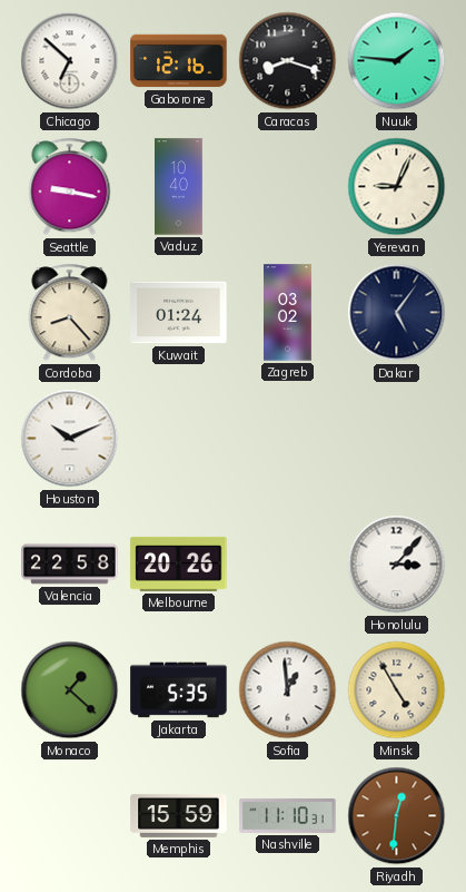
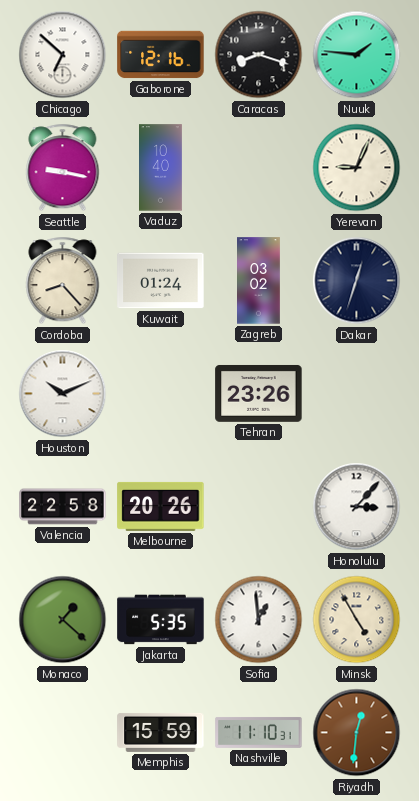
Dakar: 5:06 -> 12:33 (357, 281)
Tehran: none -> 23:26 (259, 393)
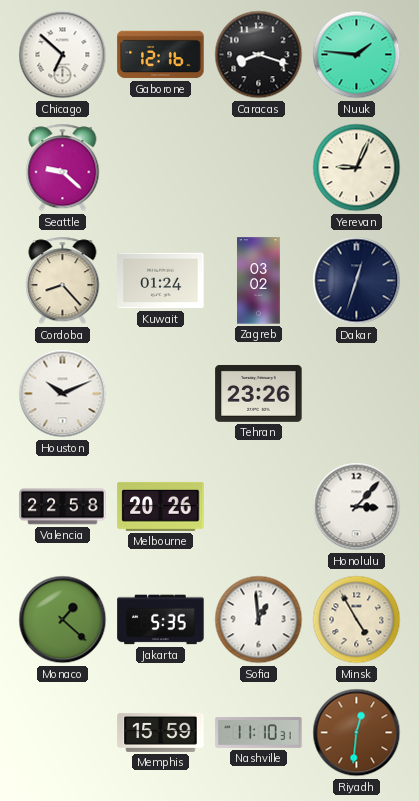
Seattle: 9:17 -> 9:22 (63, 168)
Vaduz: 10:40 -> none (161, 168)
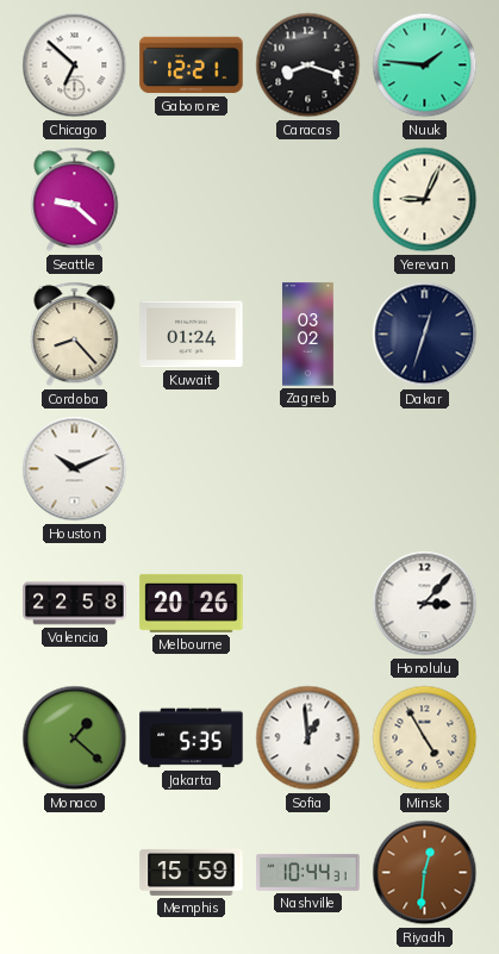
Gaborone: 12:16 -> 12:21 (192, 66)
Tehran: 23:26 -> none (259, 393)
Nashville: 11:10 -> 10:44 (308, 872)
